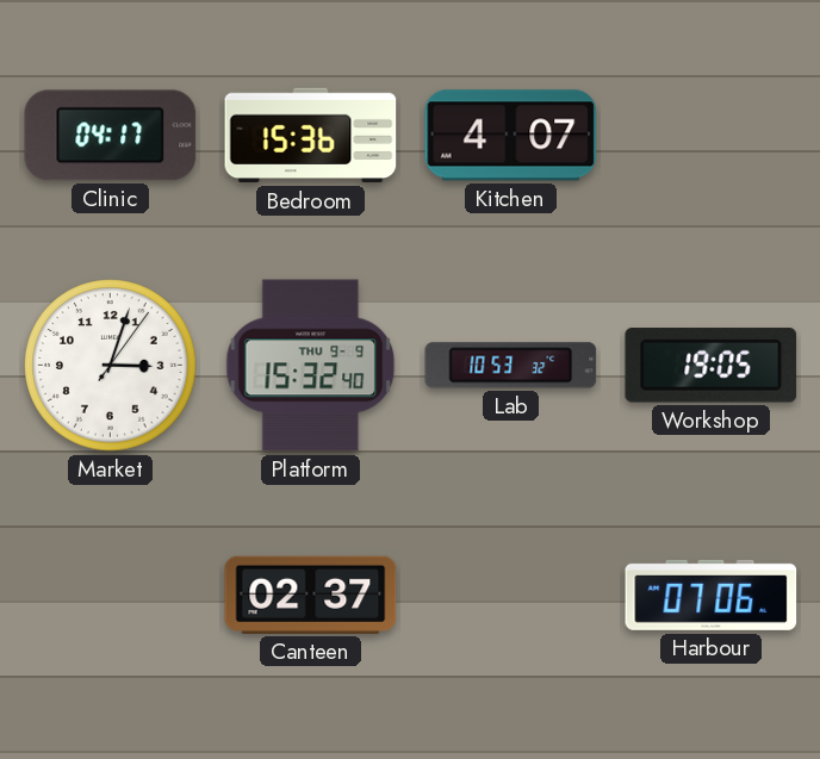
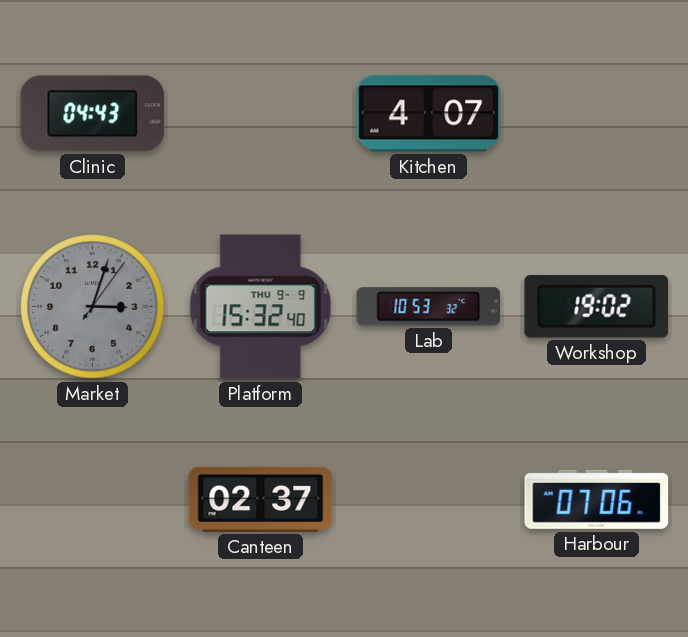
Clinic: 04:17 -> 04:43 (93, 114)
Bedroom: 15:36 -> none (311, 136)
Market dial: white -> grey (93, 307)
Workshop: 19:05 -> 19:02 (597, 307)
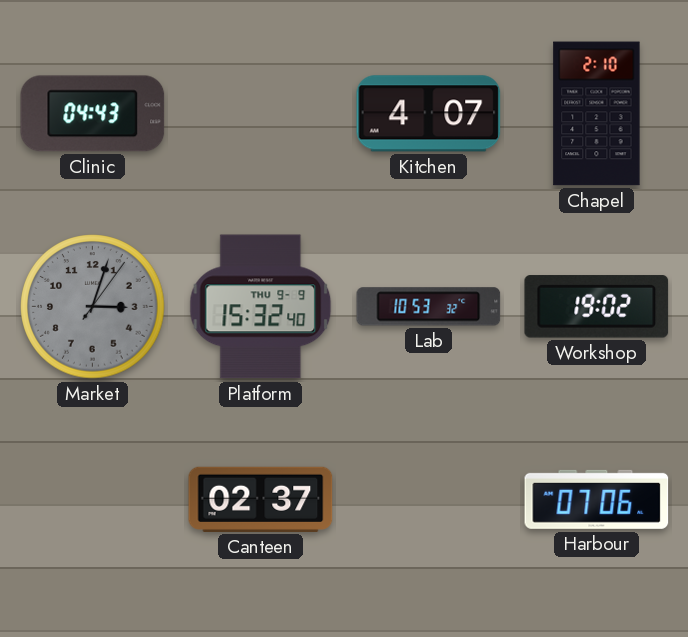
Chapel: none -> 2:10 (597, 114)
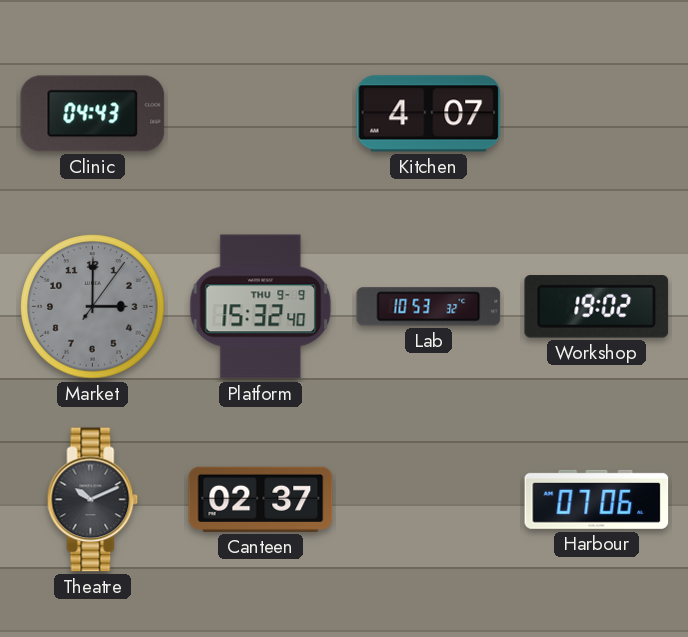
Chapel: 2:10 -> none (597, 114)
Market: 3:03 -> 3:00 (93, 307)
Theatre: none -> 10:11 (93, 500)
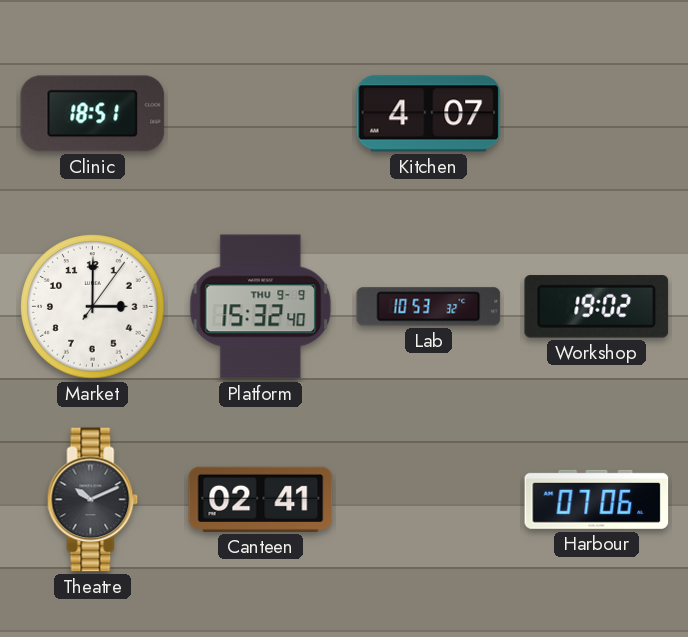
Clinic: 04:43 -> 18:51 (93, 114)
Market dial: grey -> white (93, 307)
Canteen: 02:37 -> 02:41 (261, 499)
